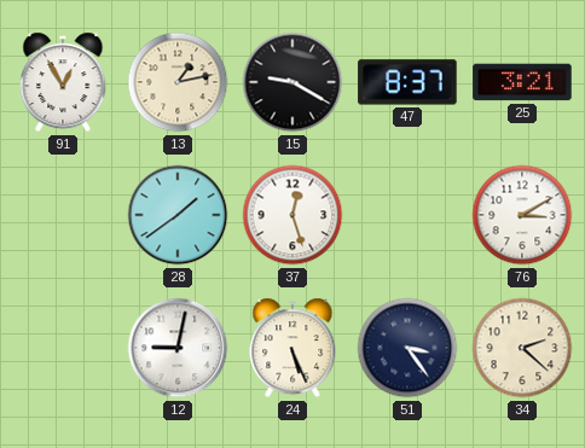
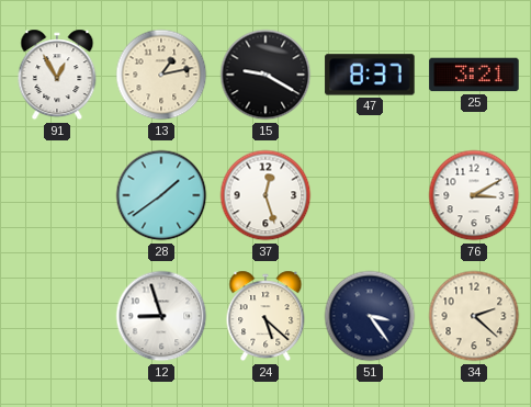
12: 9:02 -> 8:57 (161, 316)
24: 5:26 -> 5:22 (265, 316)
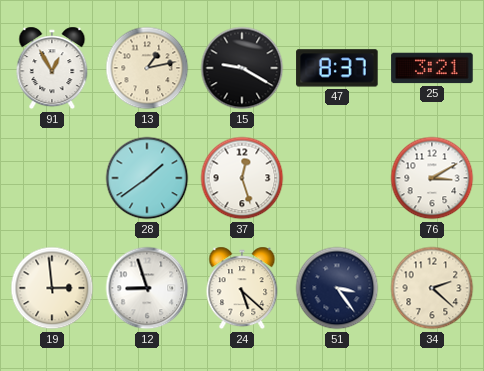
19: none -> 2:59 (52, 288)
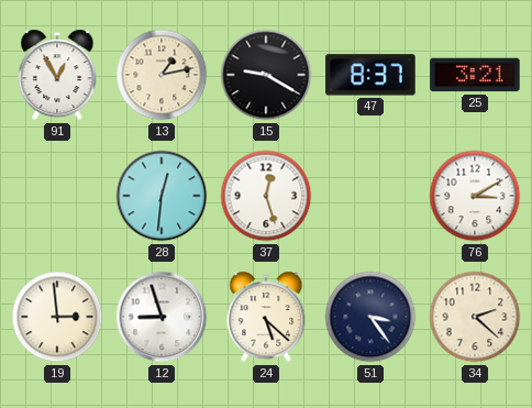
28: 1:39 -> 12:31 (162, 196)
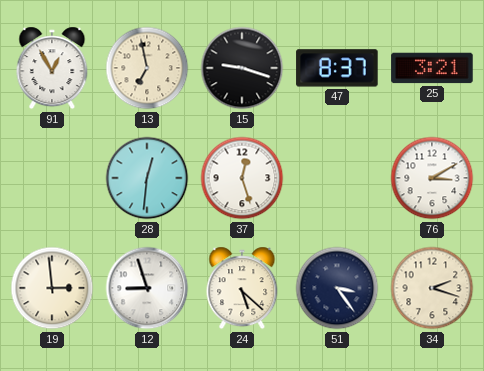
13: 1:13 -> 6:58 (147, 68)
15: 9:20 -> 9:18 (242, 68)
34: 2:22 -> 2:18 (432, 288)
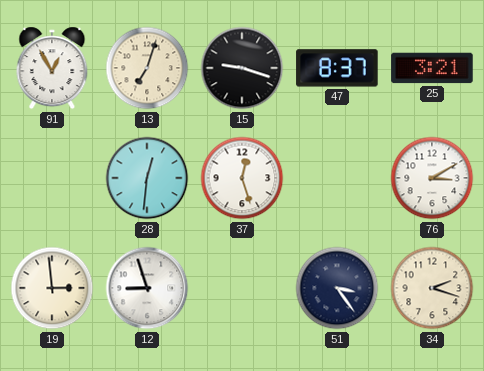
13: 6:58 -> 7:03 (147, 68)
24: 5:22 -> none (242, 288)
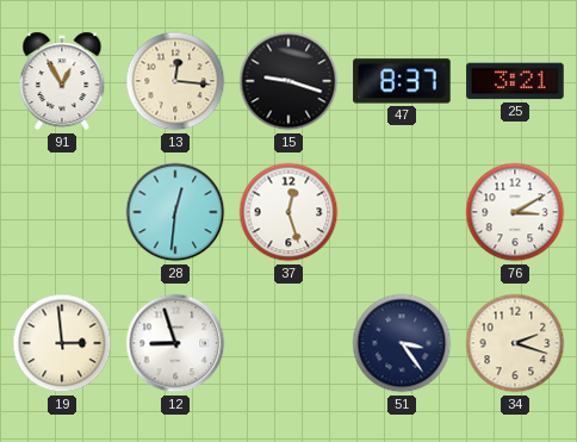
13: 7:03 -> 12:16 (175, 81)
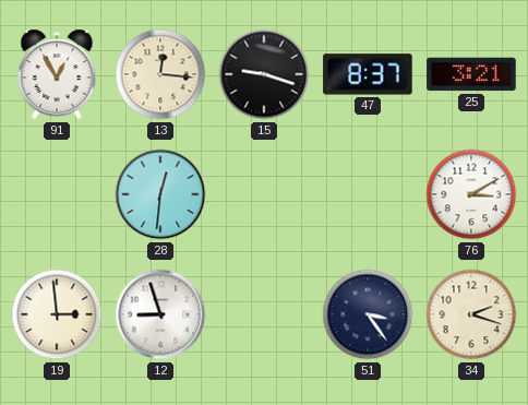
37: 12:27 -> none (288, 212)
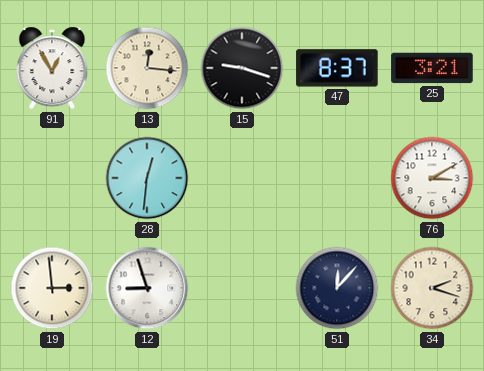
51: 3:24 -> 12:07 (337, 288)
